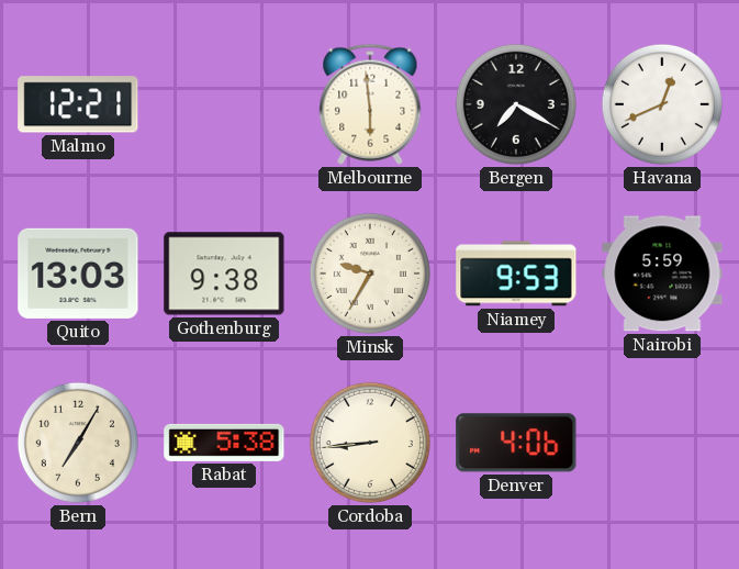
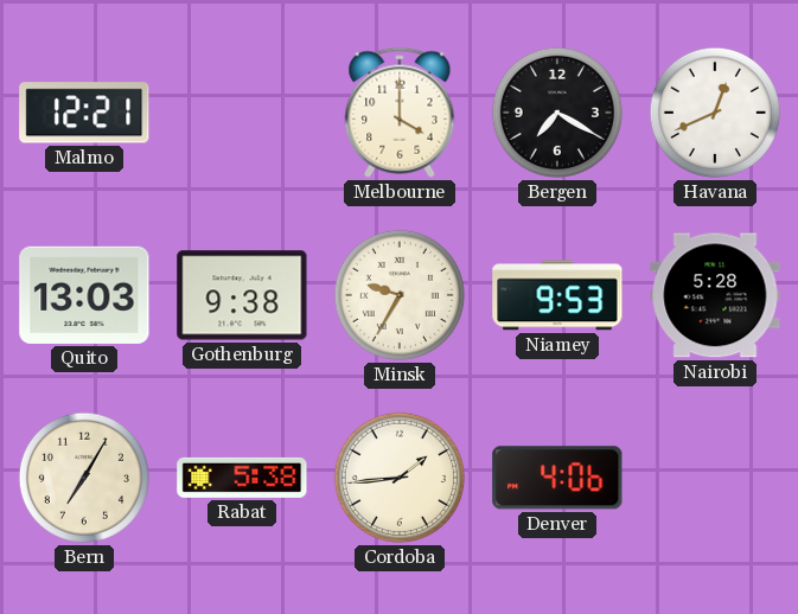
Melbourne: 5:59 -> 4:00 (400, 113)
Nairobi: 5:59 -> 5:28 (715, 295)
Cordoba: 8:44 -> 1:44 (400, 478)
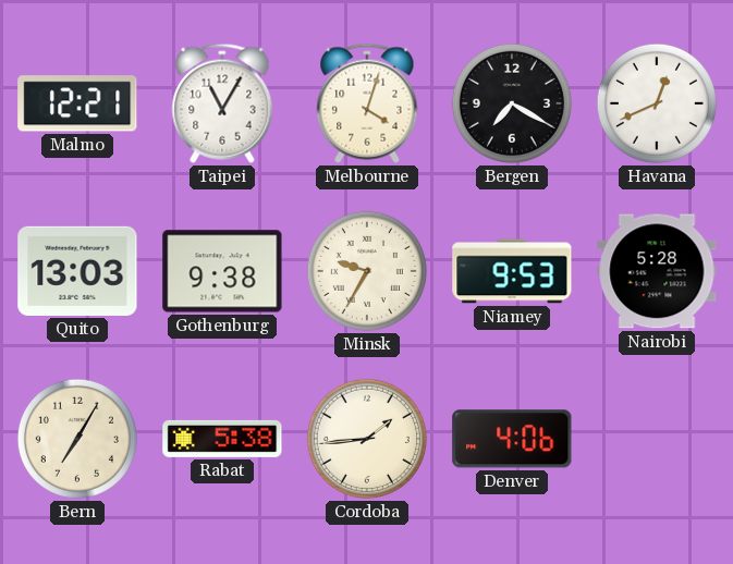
Taipei: none -> 11:05 (222, 103)
Melbourne: 4:00 -> 4:03 (367, 103)
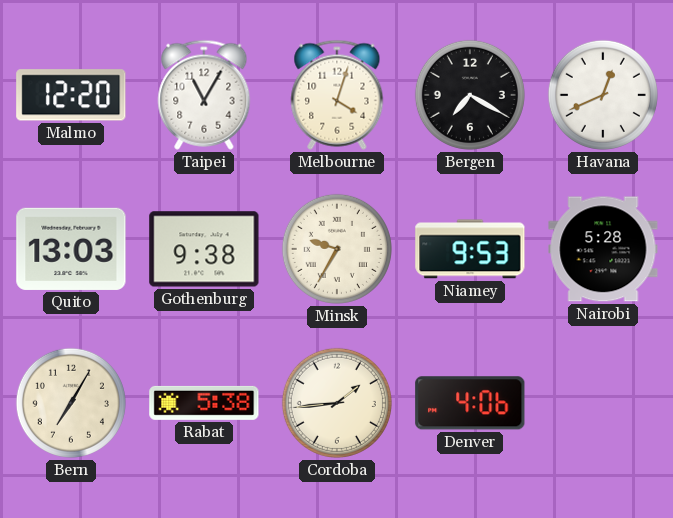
Malmo: 12:21 -> 12:20 (71, 95)
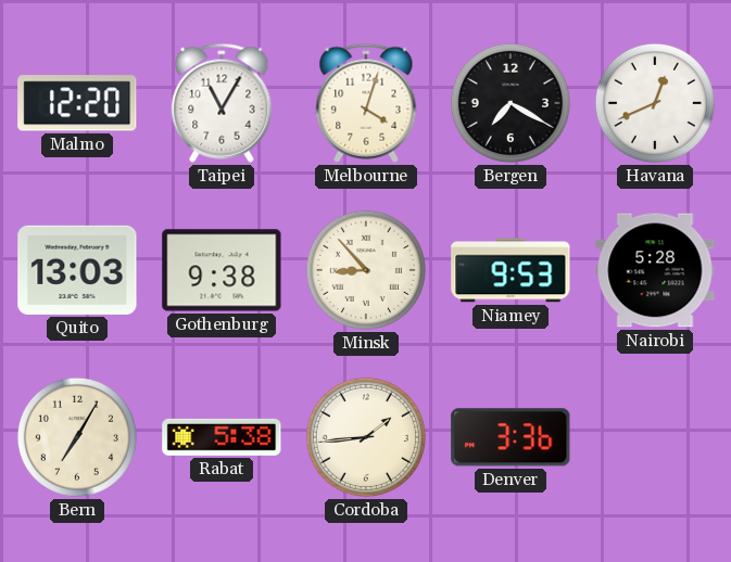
Minsk: 9:35 -> 8:53 (366, 270)
Denver: 4:06 -> 3:36 (511, 437)
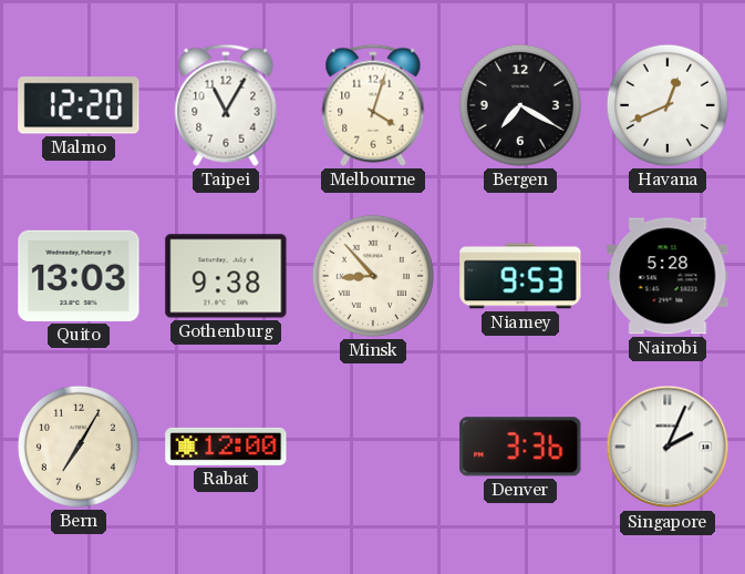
Rabat: 5:38 -> 12:00 (226, 447)
Cordoba: 1:44 -> none (366, 437)
Singapore: none -> 2:04 (668, 447)
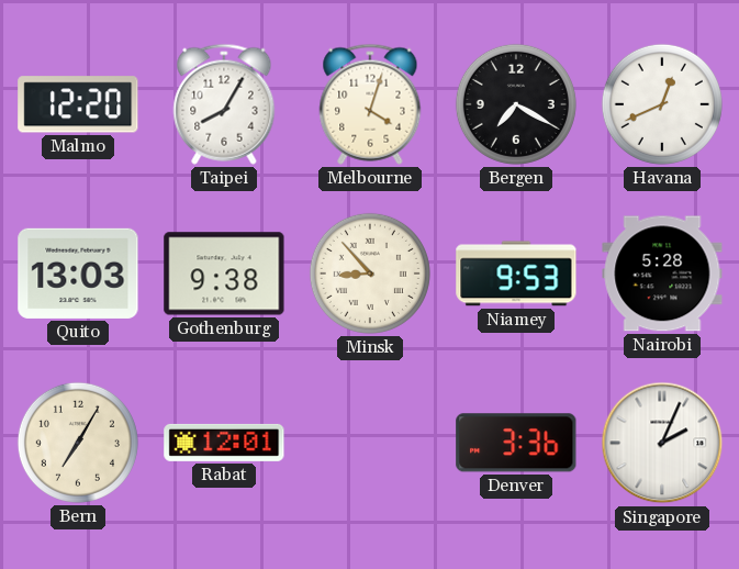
Taipei: 11:05 -> 8:05 (224, 104)
Rabat: 12:00 -> 12:01 (224, 443)
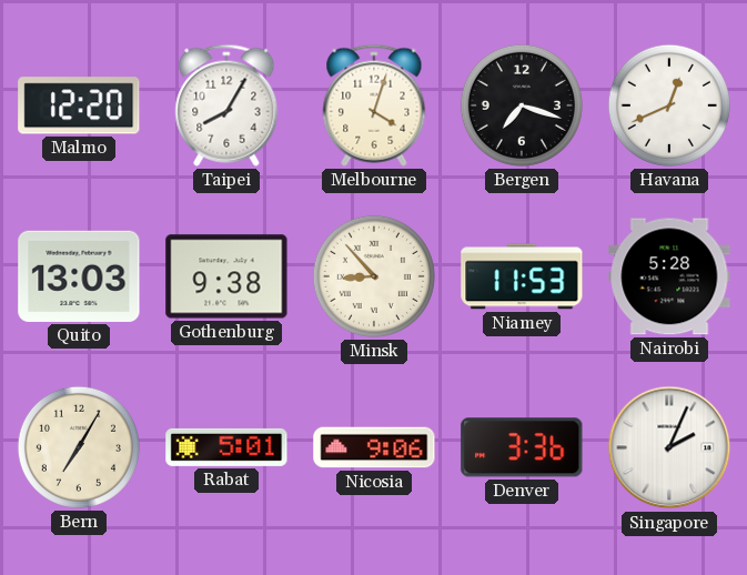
Bergen: 7:20 -> 7:18 (522, 105)
Niamey: 9:53 -> 11:53 (522, 276)
Rabat: 12:01 -> 5:01 (226, 447)
Nicosia: none -> 9:06 (374, 447)
